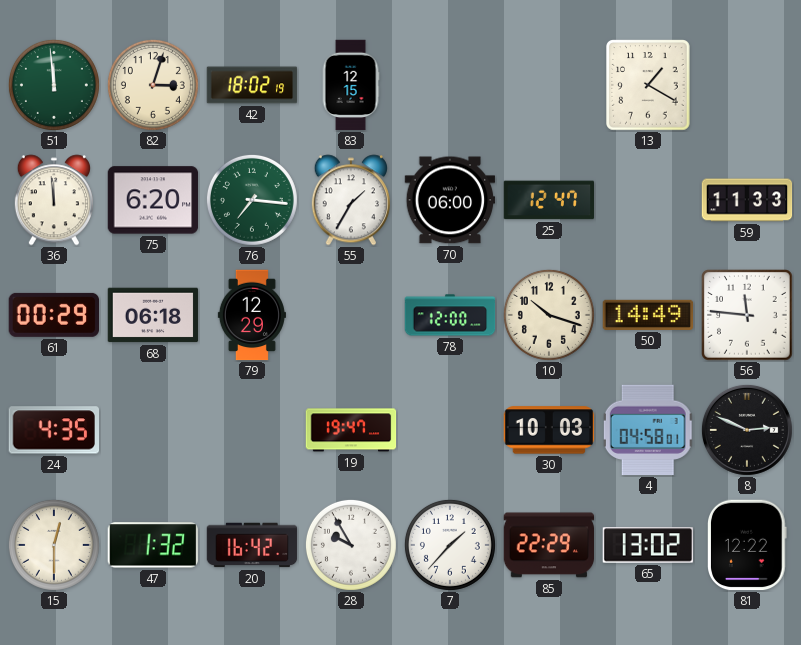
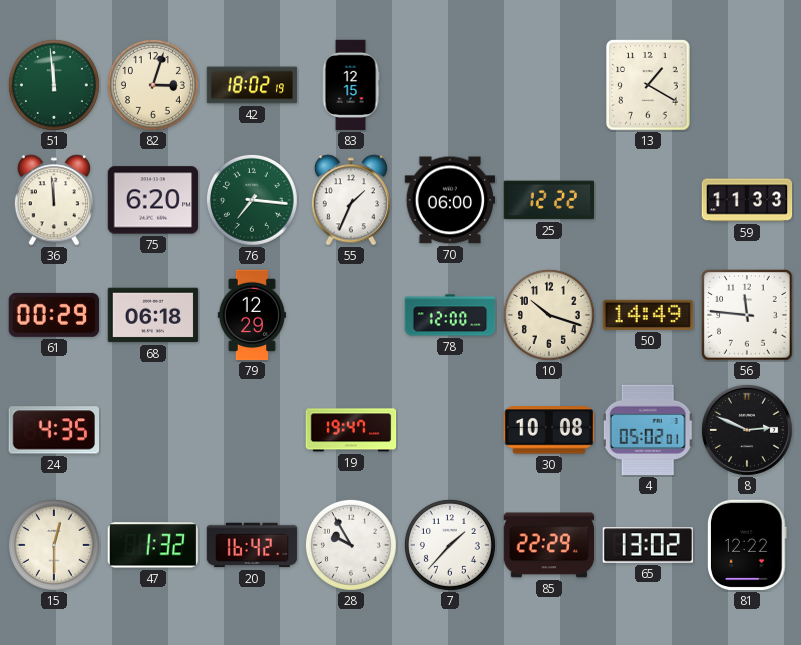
55: 1:35 -> 1:34 (351, 200)
25: 12:47 -> 12:22 (549, 200)
30: 10:03 -> 10:08 (549, 430)
4: 04:58 -> 05:02 (648, 430)
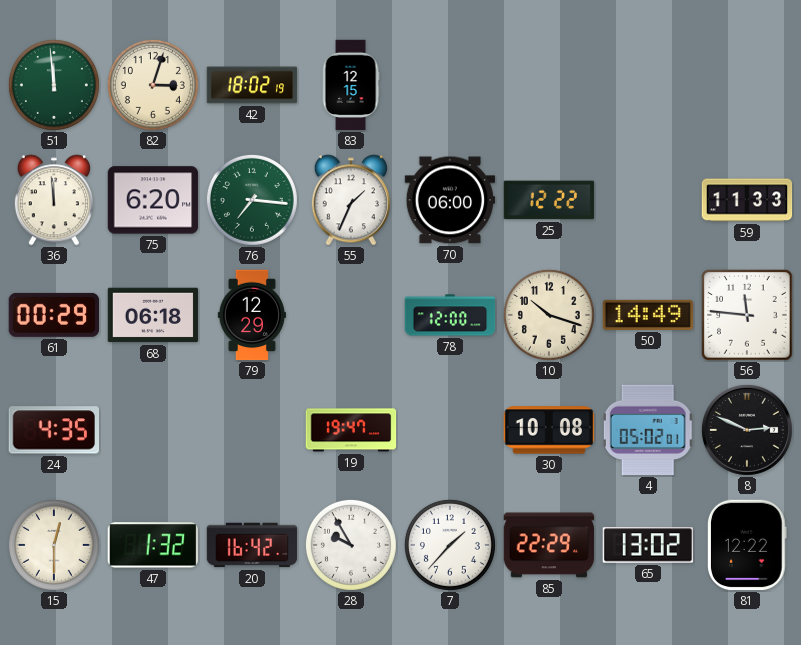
13: 1:20 -> none (649, 85)
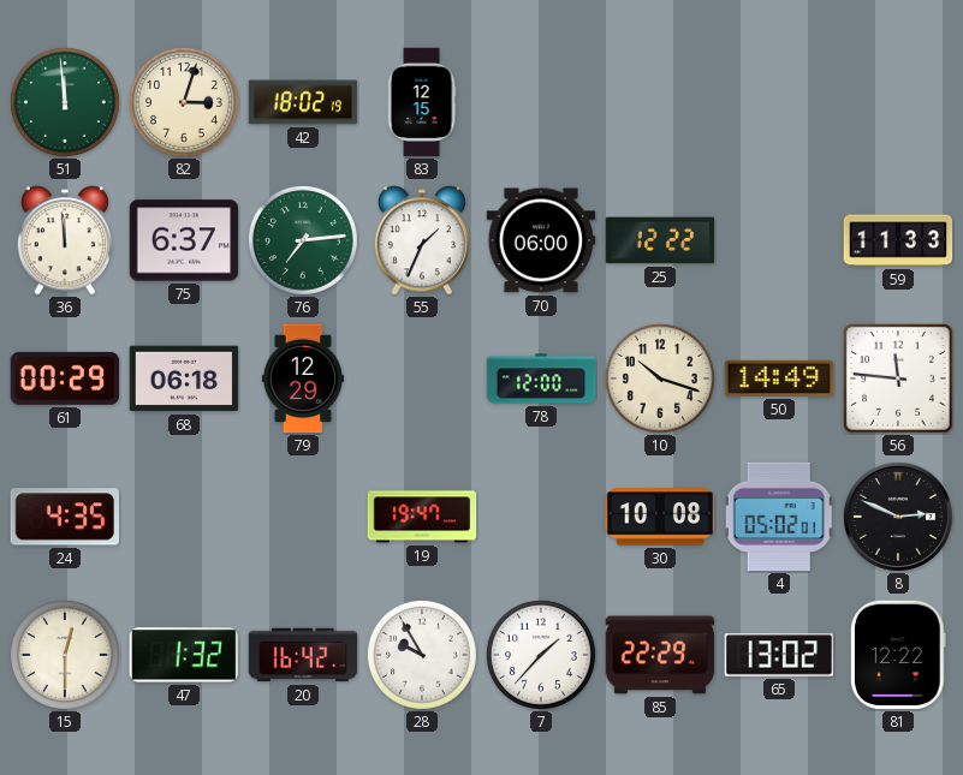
75: 6:20 -> 6:37 (184, 240)
76: 7:16 -> 7:14 (303, 240)
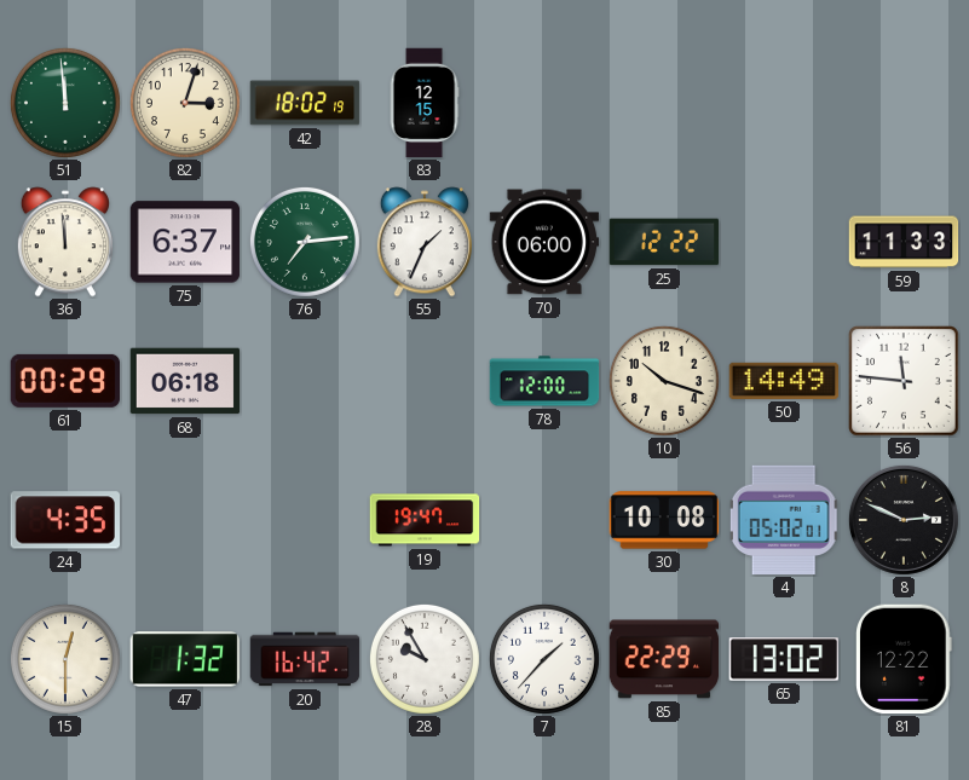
79: 12:29 -> none (303, 378)
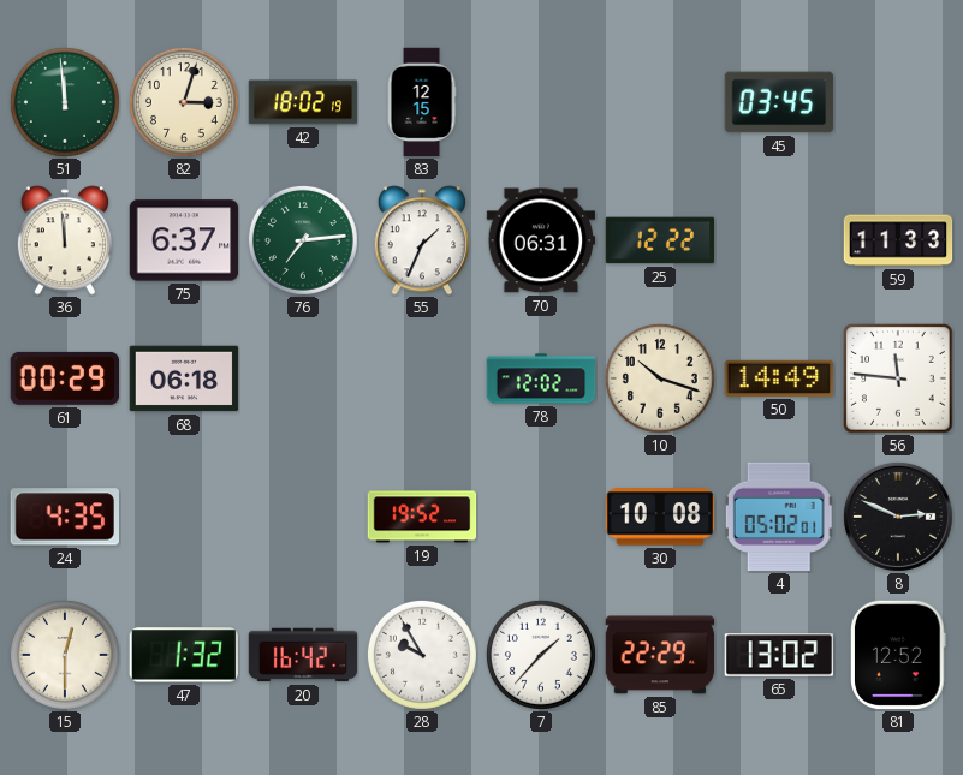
45: none -> 03:45 (779, 102)
70: 06:00 -> 06:31 (541, 240)
78: 12:00 -> 12:02 (541, 378)
19: 19:47 -> 19:52 (422, 517)
81: 12:22 -> 12:52 (899, 655)
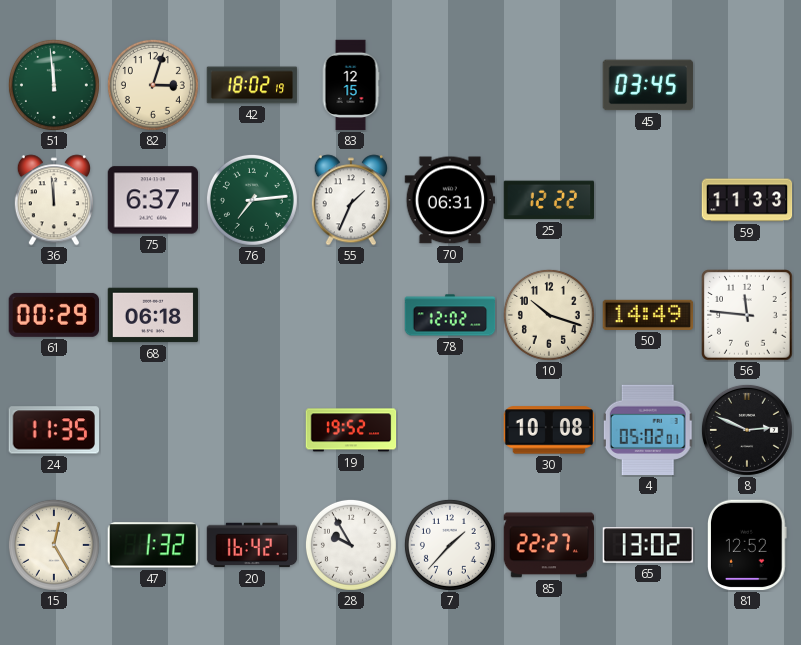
24: 4:35 -> 11:35 (53, 430)
15: 12:30 -> 12:25 (54, 545)
85: 22:29 -> 22:27 (549, 545)
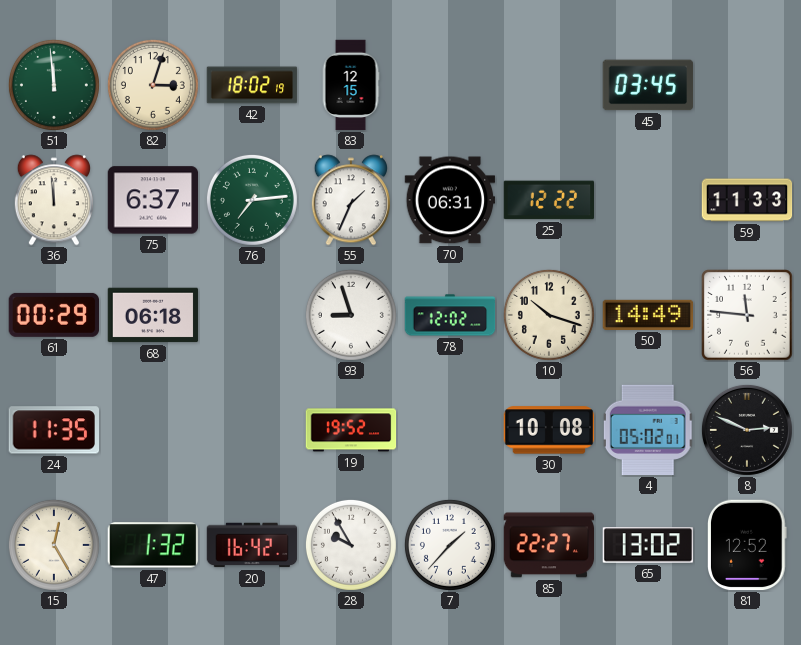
93: none -> 8:57 (351, 315)
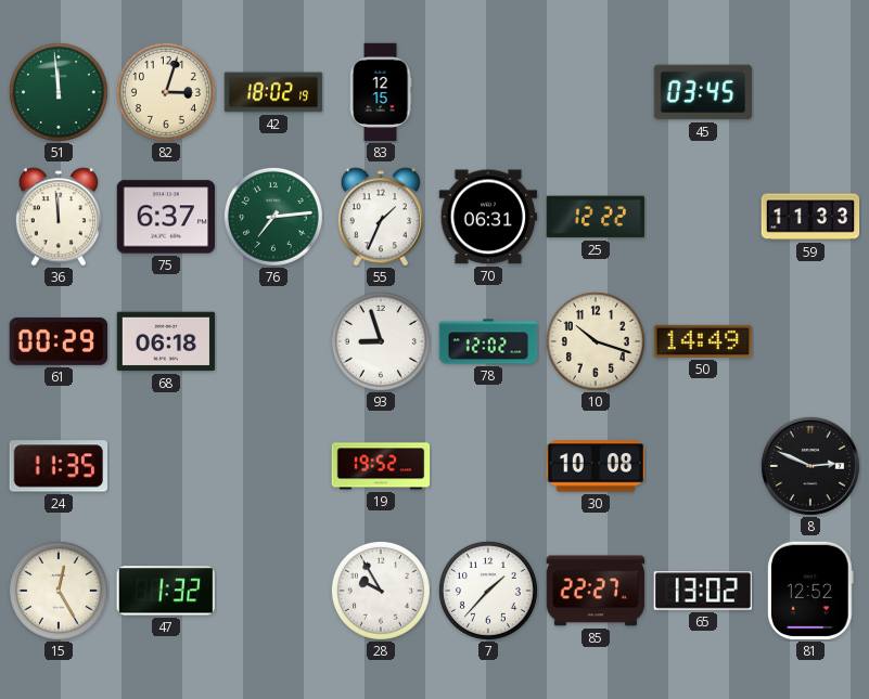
56: 11:46 -> none (748, 316)
4: 05:02 -> none (648, 430)
20: 16:42 -> none (252, 545)
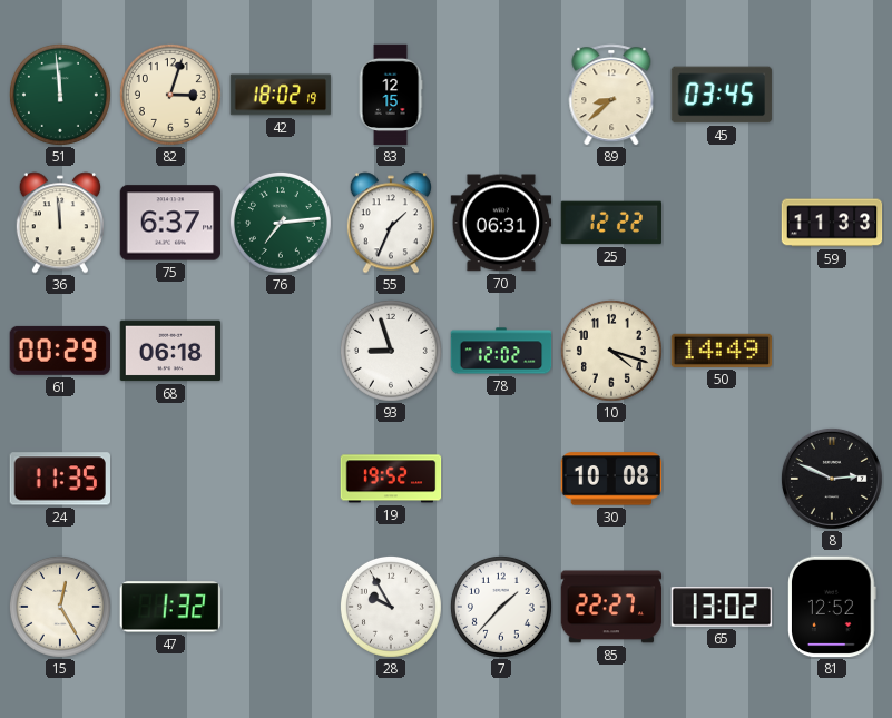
89: none -> 8:38 (611, 95)
10: 10:18 -> 4:18 (611, 351)
